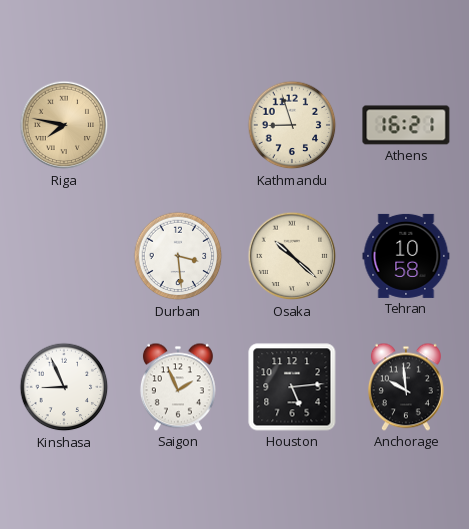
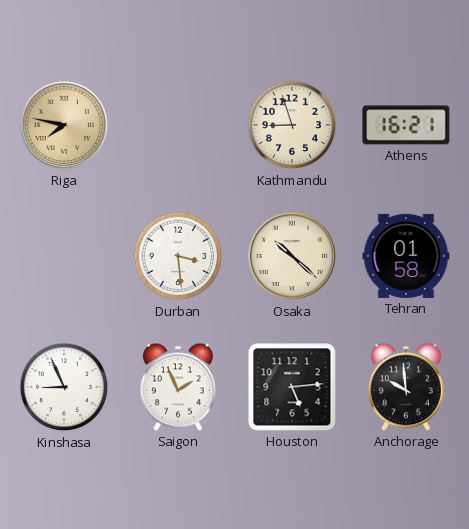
Tehran: 10:58 -> 01:58 (406, 256)
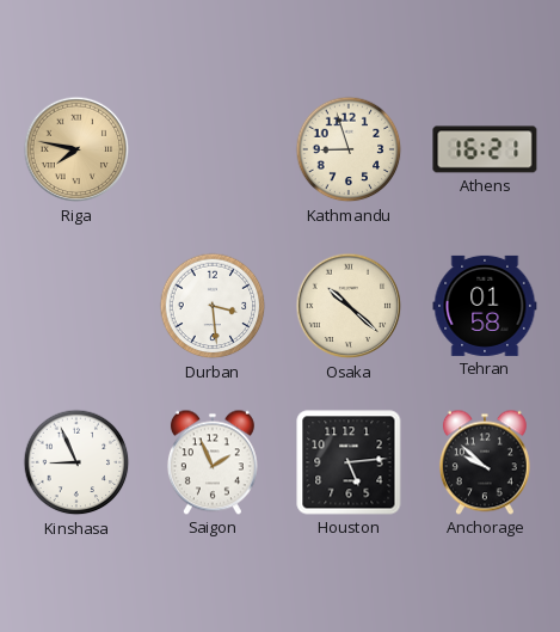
Anchorage: 9:59 -> 9:52 (485, 462)
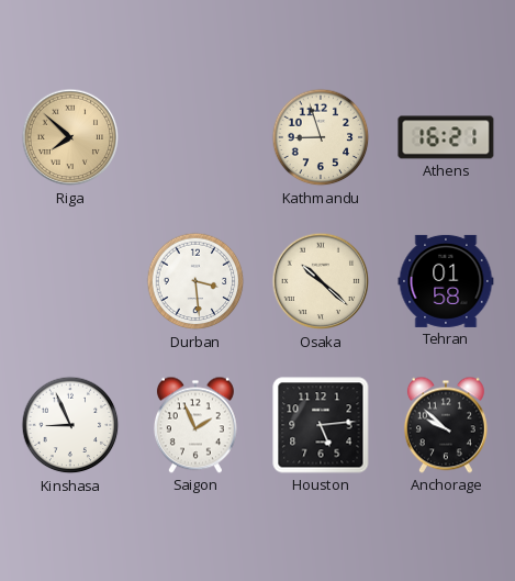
Riga: 7:47 -> 7:52 (70, 137)
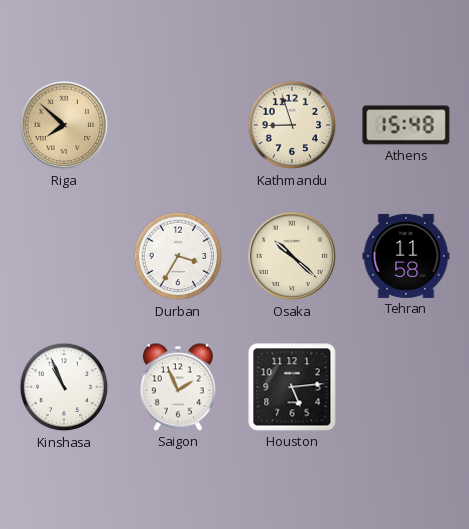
Athens: 16:21 -> 15:48 (406, 125)
Durban: 3:29 -> 3:35 (178, 256)
Tehran: 01:58 -> 11:58 (406, 256)
Kinshasa: 8:56 -> 10:56 (64, 387)
Anchorage: 9:52 -> none (446, 425)
